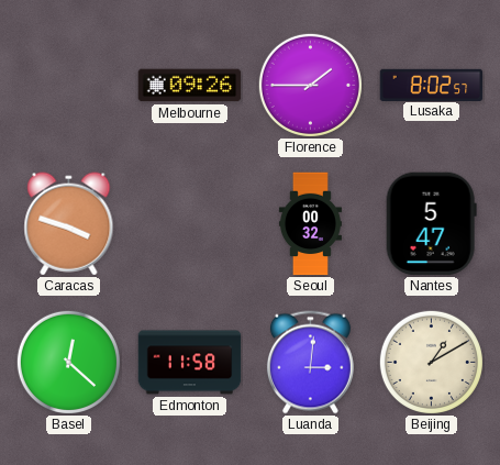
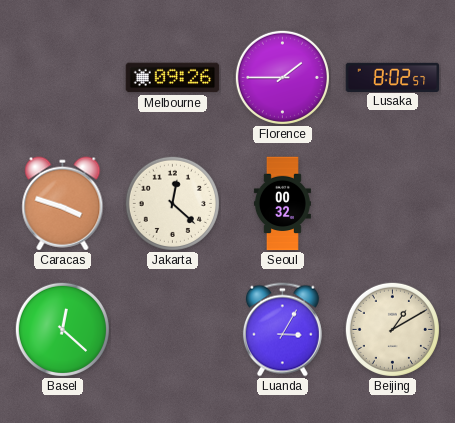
Jakarta: none -> 12:22 (172, 203)
Nantes: 5:47 -> none (431, 224)
Edmonton: 11:58 -> none (190, 363)
Luanda: 3:01 -> 3:05 (282, 330)
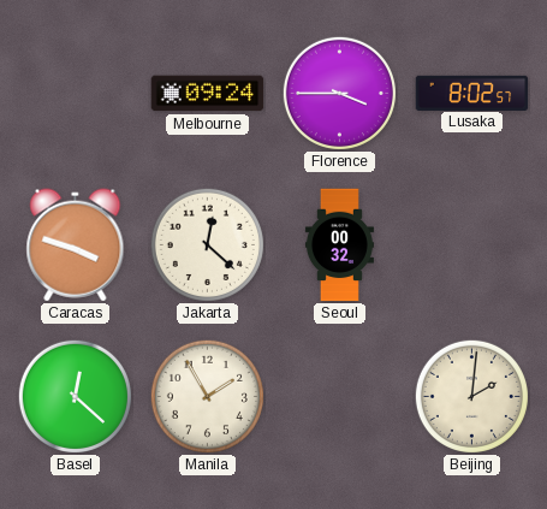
Melbourne: 09:26 -> 09:24 (208, 94)
Florence: 1:45 -> 3:45 (339, 93)
Manila: none -> 1:55 (207, 396)
Luanda: 3:05 -> none (282, 330)
Beijing: 1:10 -> 2:01 (471, 396)
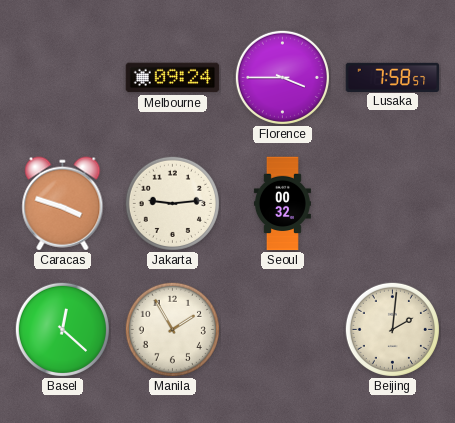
Lusaka: 8:02 -> 7:58 (393, 77)
Jakarta: 12:22 -> 9:14 (172, 203)
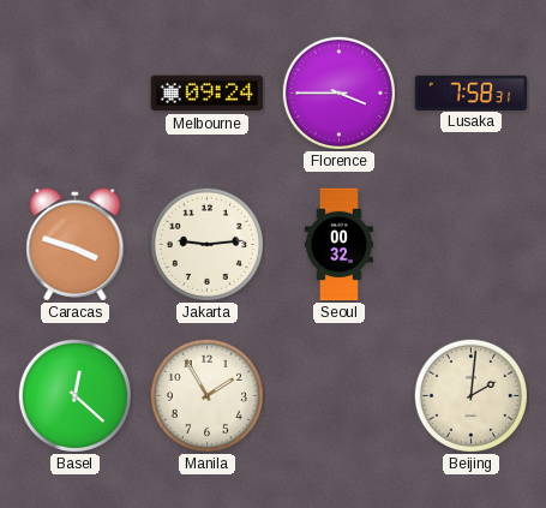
Lusaka: 7:58:57 -> 7:58:31 (472, 92)
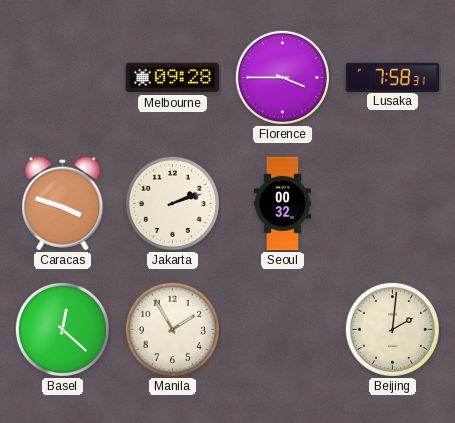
Melbourne: 09:24 -> 09:28 (173, 78)
Jakarta: 9:14 -> 2:12 (172, 203)
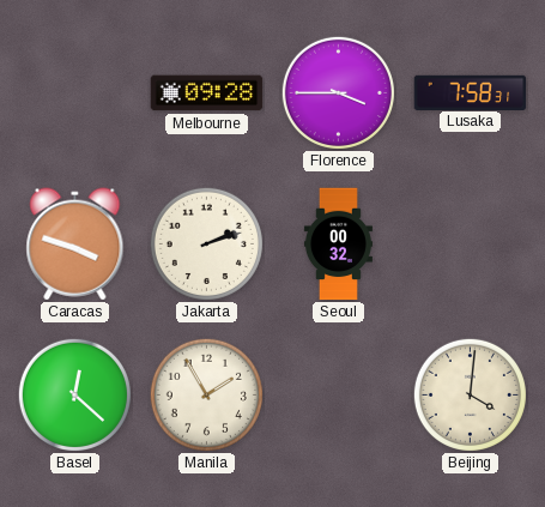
Beijing: 2:01 -> 4:01 (470, 394)
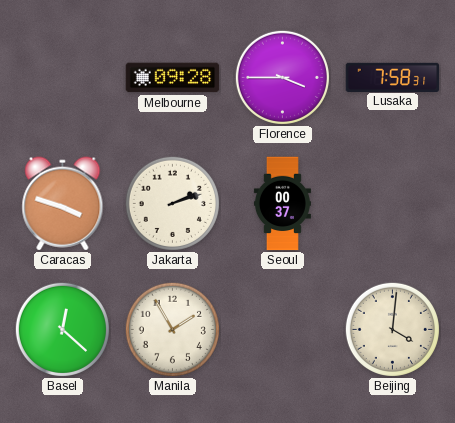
Seoul: 00:32 -> 00:37 (282, 204)
